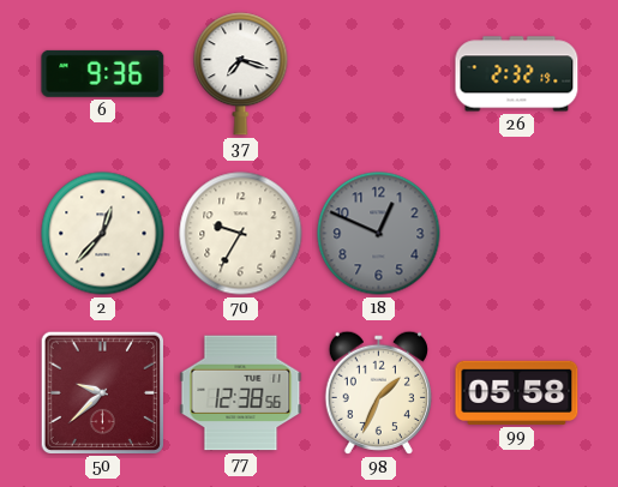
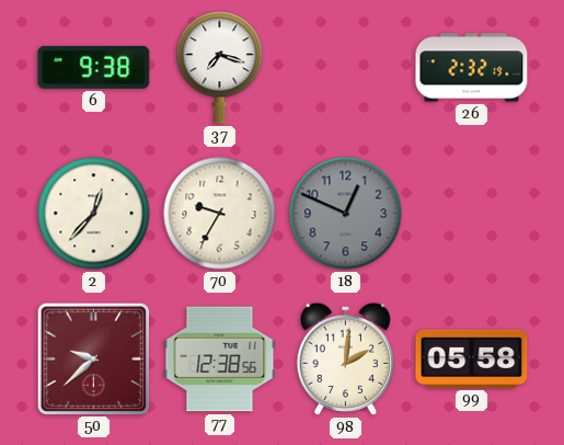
6: 9:36 -> 9:38 (94, 67)
98: 1:34 -> 2:01 (345, 358)
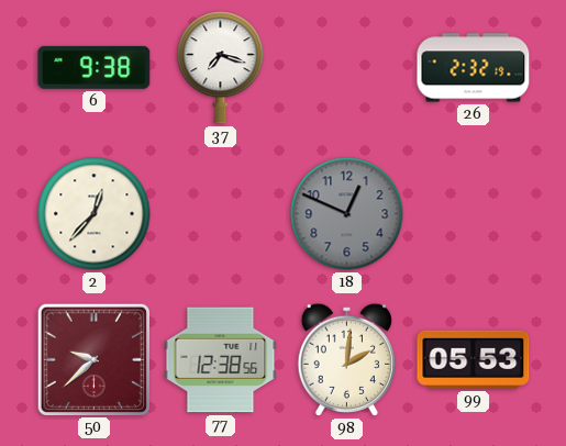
70: 9:35 -> none (220, 214)
99: 05:58 -> 05:53 (474, 359)
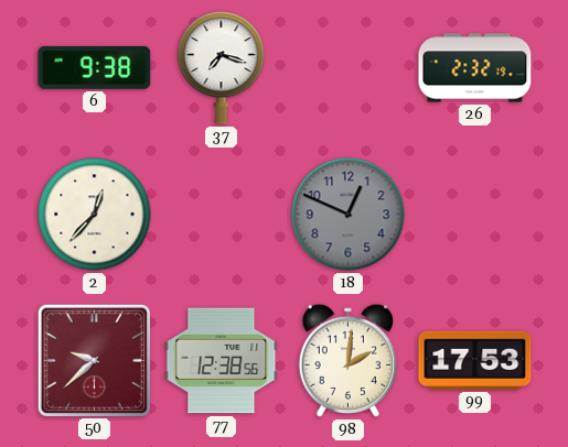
99: 05:53 -> 17:53 (475, 360)
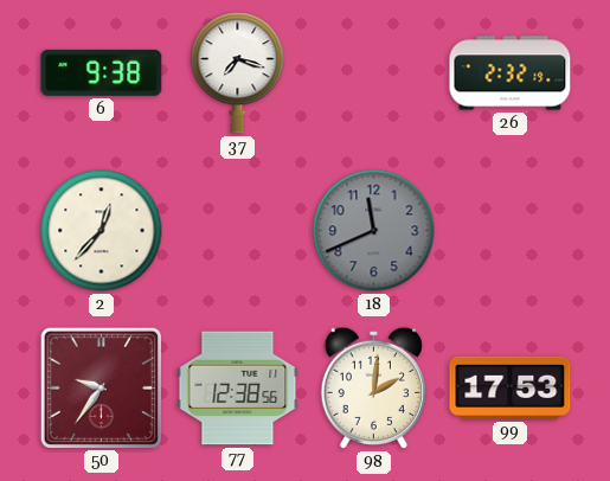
18: 12:49 -> 11:41 (374, 231)
50: 9:38 -> 9:36 (101, 387)
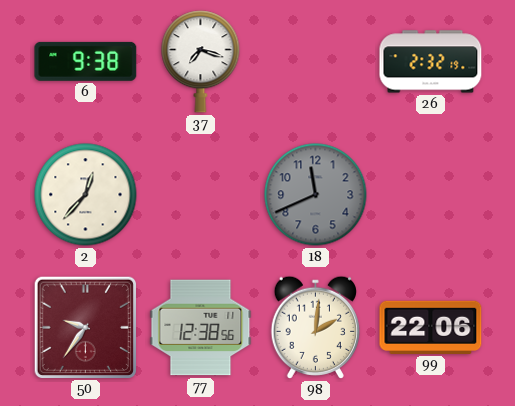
99: 17:53 -> 22:06 (431, 327)
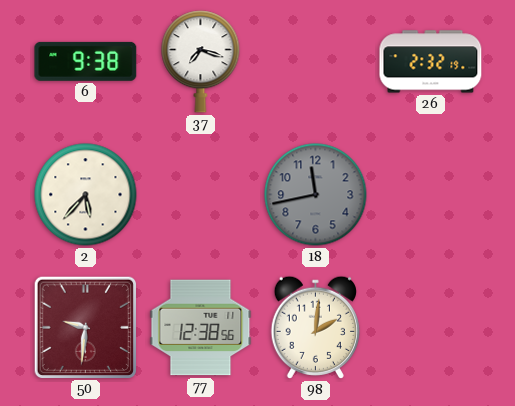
2: 12:37 -> 5:37 (86, 195)
18: 11:41 -> 11:43 (316, 195)
50: 9:36 -> 9:31 (85, 327)
99: 22:06 -> none (431, 327)
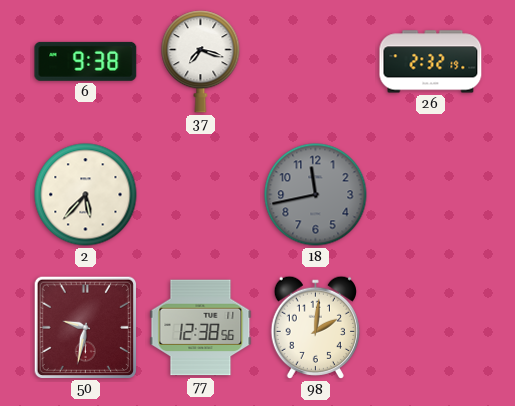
50: 9:31 -> 9:32 (85, 327)
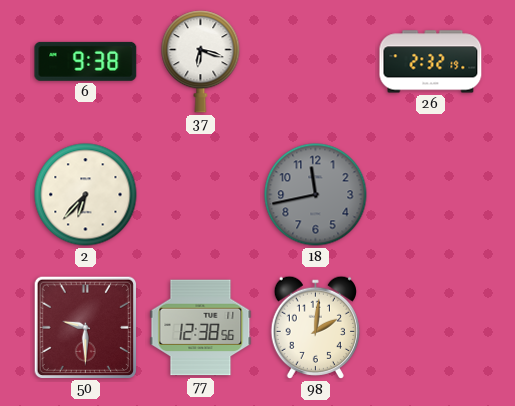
37: 7:18 -> 6:18 (201, 62)
2: 5:37 -> 6:37 (86, 195)
50: 9:32 -> 9:30 (85, 327)
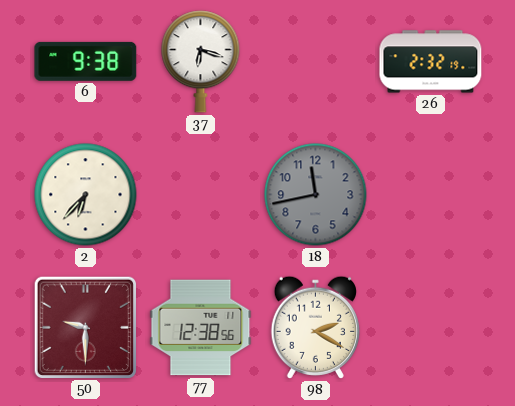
98: 2:01 -> 2:20 (315, 327)
